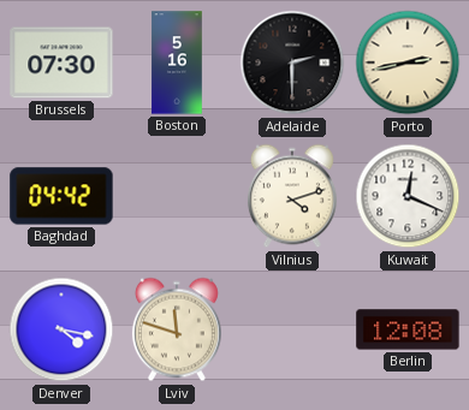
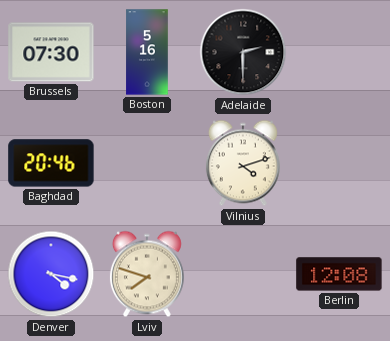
Porto: 2:43 -> none (408, 63)
Baghdad: 04:42 -> 20:46 (51, 163)
Kuwait: 12:19 -> none (408, 196)
Lviv: 11:48 -> 7:48 (147, 274)
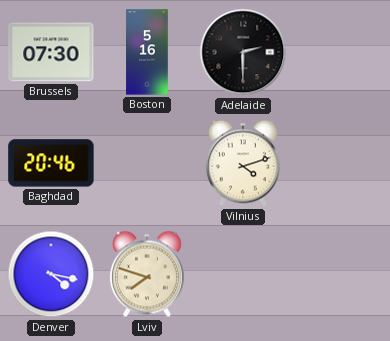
Berlin: 12:08 -> none (339, 274)
